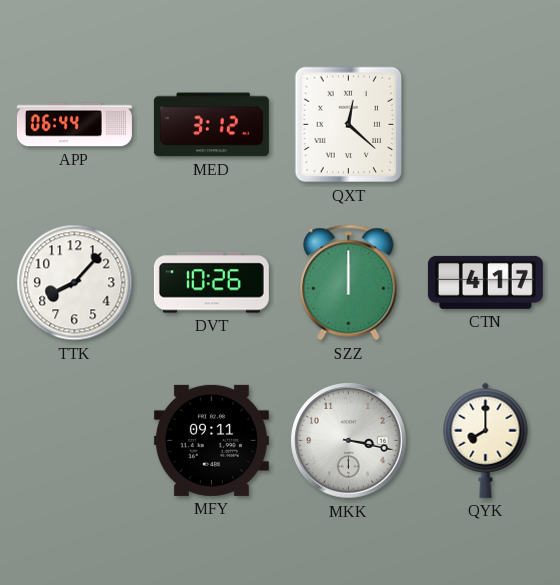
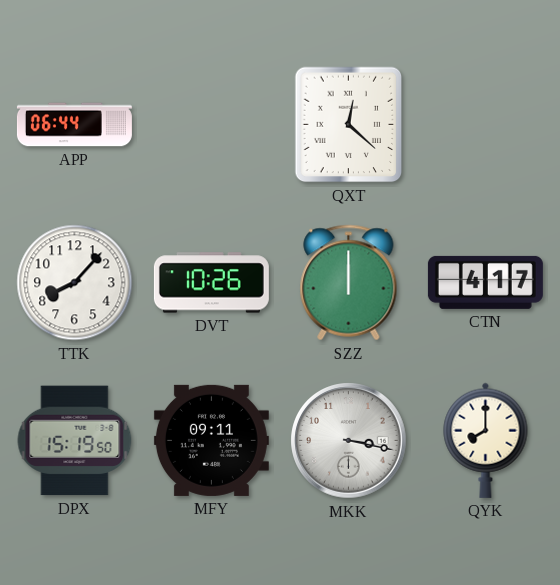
MED: 3:12 -> none (211, 125)
DPX: none -> 15:19 (75, 441)
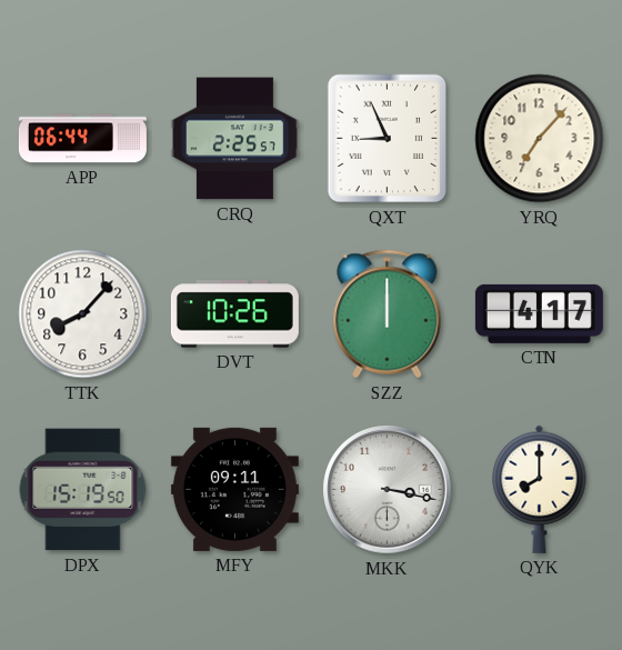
CRQ: none -> 2:25 (234, 139)
QXT: 12:22 -> 8:56 (388, 139)
YRQ: none -> 7:07 (540, 139)
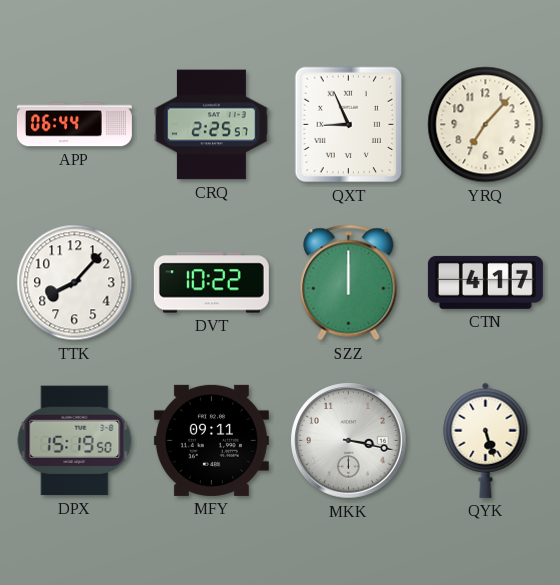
DVT: 10:26 -> 10:22 (211, 283)
QYK: 8:00 -> 5:27 (486, 440)
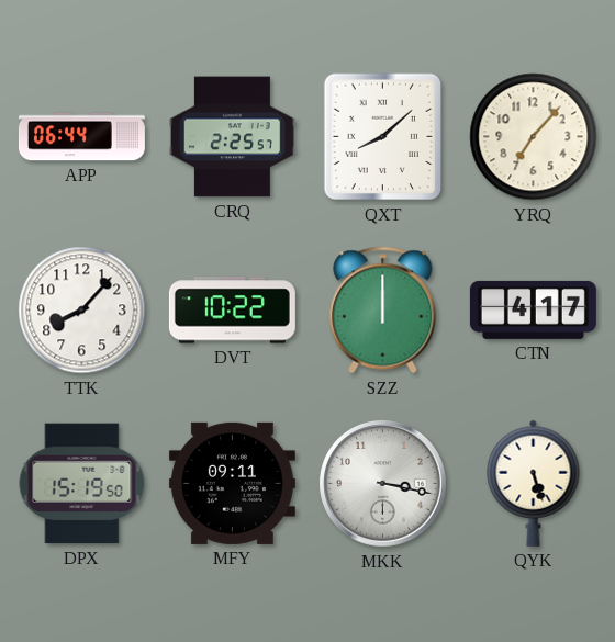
QXT: 8:56 -> 8:08 (383, 137)
